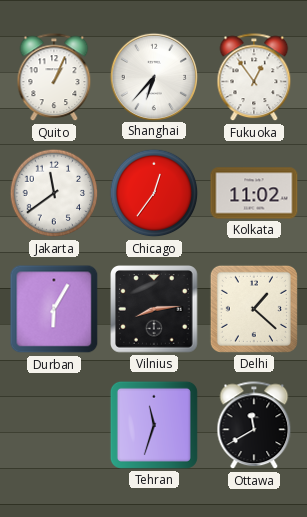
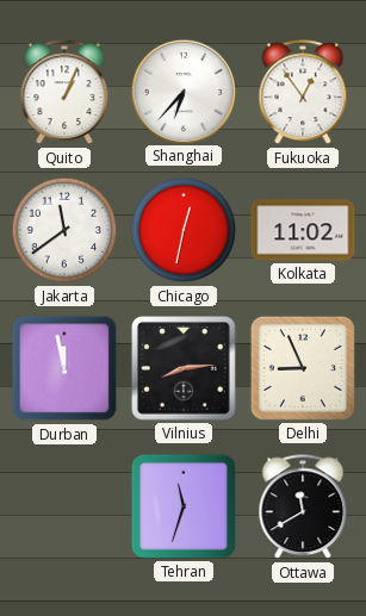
Chicago: 12:36 -> 12:32 (184, 230)
Durban: 6:05 -> 11:58 (64, 368)
Delhi: 1:22 -> 8:56 (303, 368)
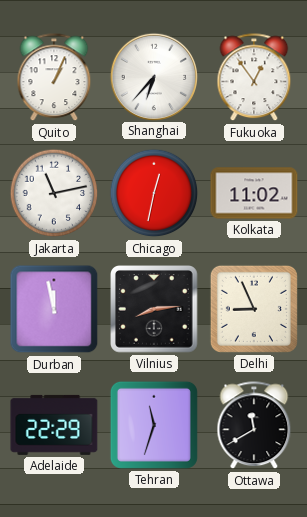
Jakarta: 11:39 -> 11:13 (54, 193)
Adelaide: none -> 22:29 (54, 425)
